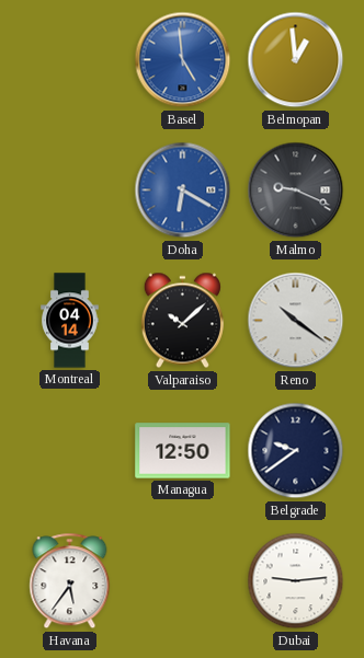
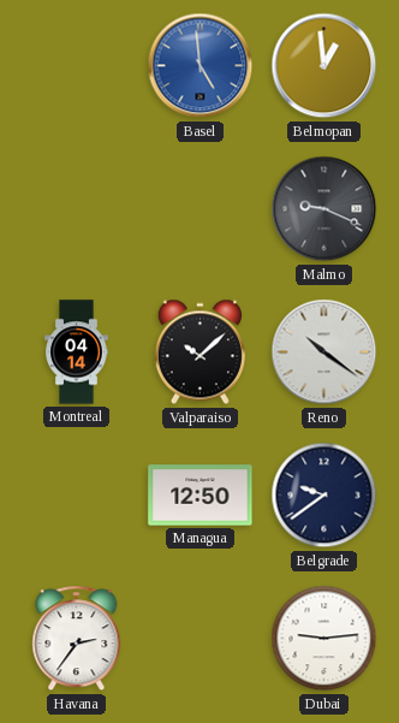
Doha: 6:20 -> none (183, 191)
Havana: 5:36 -> 2:36 (77, 639)
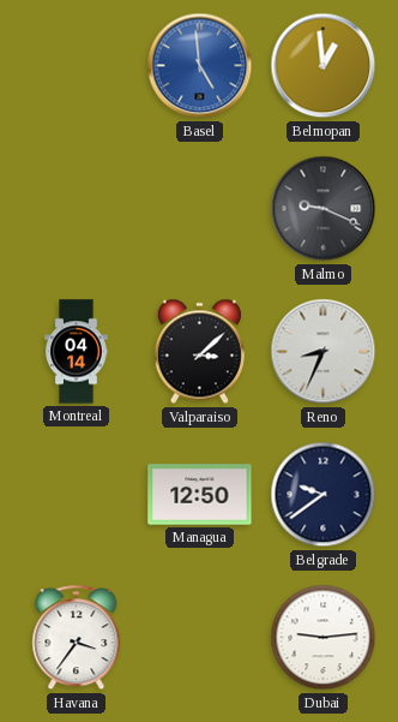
Valparaiso: 10:08 -> 3:08 (199, 352)
Reno: 10:21 -> 8:34 (324, 352)
Havana: 2:36 -> 3:36 (77, 638)
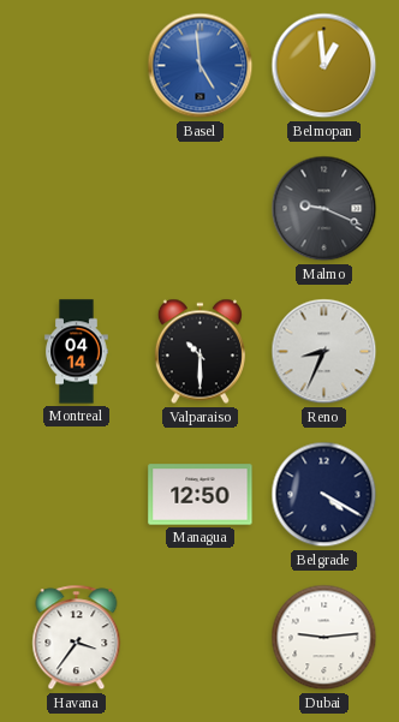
Valparaiso: 3:08 -> 10:30 (199, 352)
Belgrade: 9:39 -> 4:20 (324, 495)
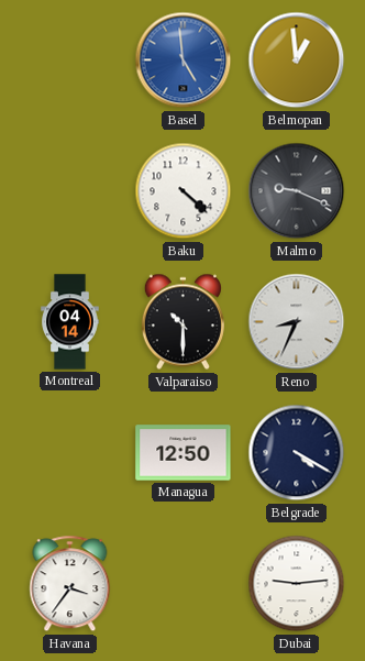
Baku: none -> 4:22 (184, 191)
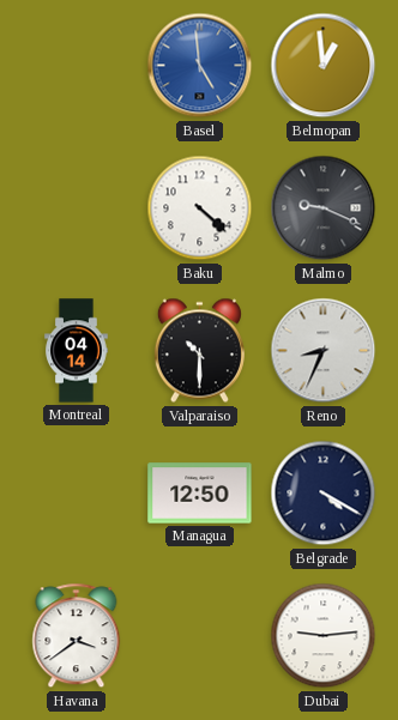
Havana: 3:36 -> 3:39 (77, 636)
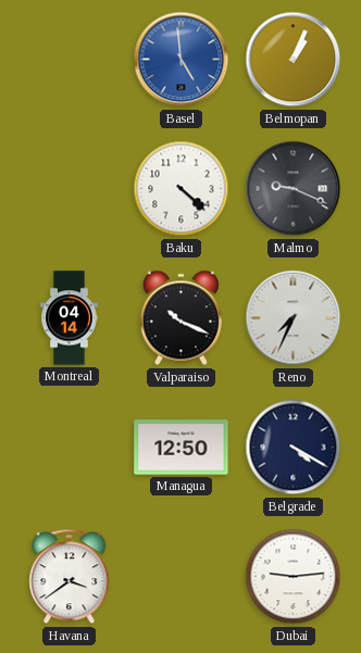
Belmopan: 12:59 -> 1:04 (294, 60)
Valparaiso: 10:30 -> 10:19 (180, 318)
Reno: 8:34 -> 7:34 (294, 318)
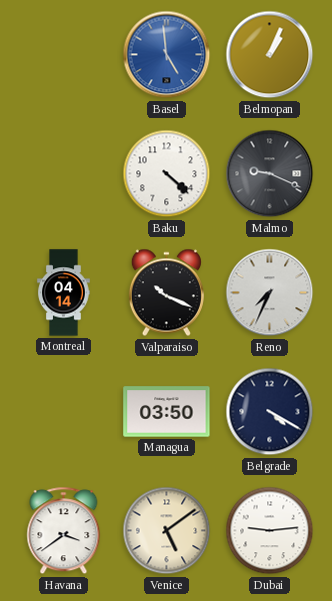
Managua: 12:50 -> 03:50 (167, 412)
Venice: none -> 5:09 (167, 531)
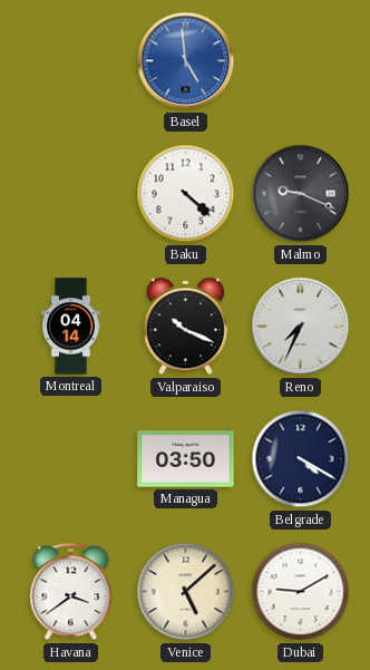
Belmopan: 1:04 -> none (270, 55)
Venice: 5:09 -> 5:08 (186, 592)
Dubai: 9:14 -> 9:10 (301, 592)
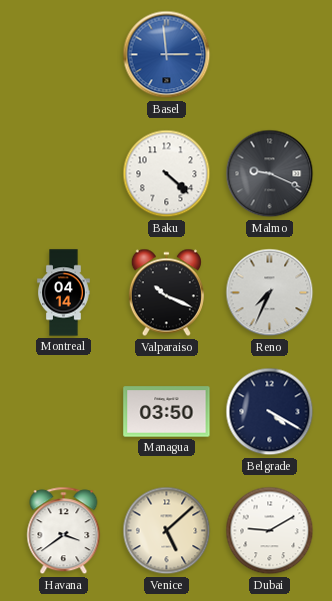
Basel: 4:59 -> 2:59 (167, 55)
